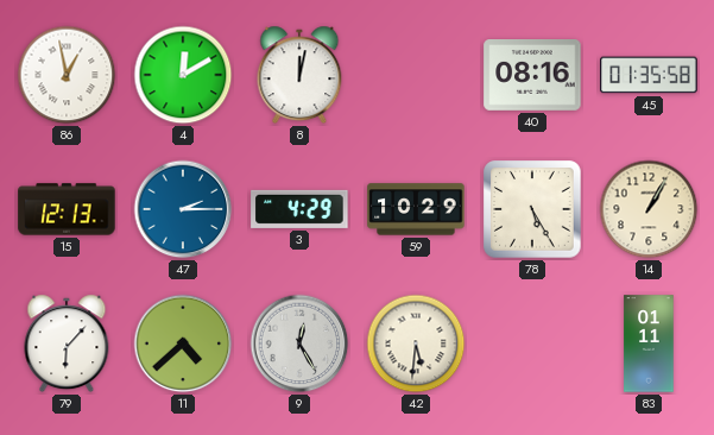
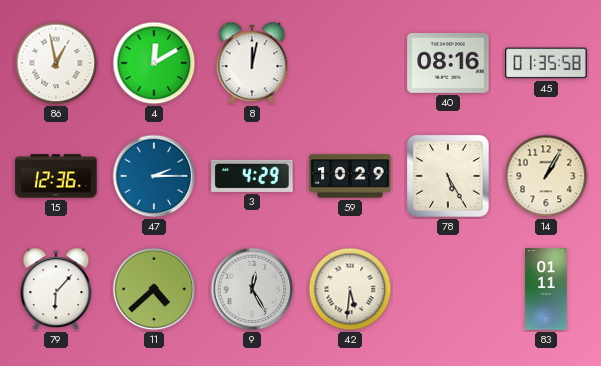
15: 12:13 -> 12:36 (56, 176)
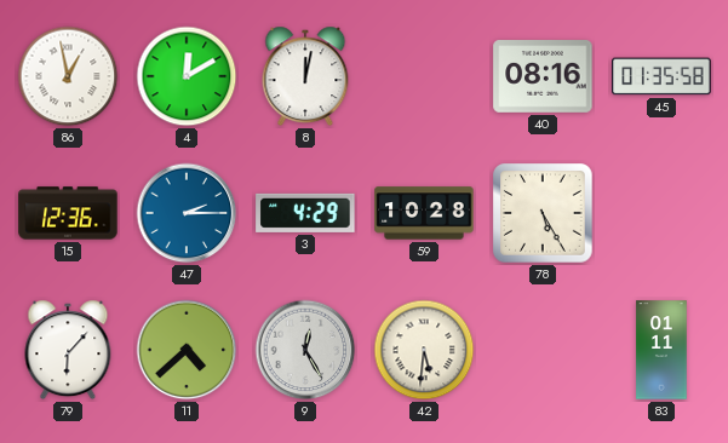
59: 10:29 -> 10:28 (424, 213)
14: 1:05 -> none (546, 176)
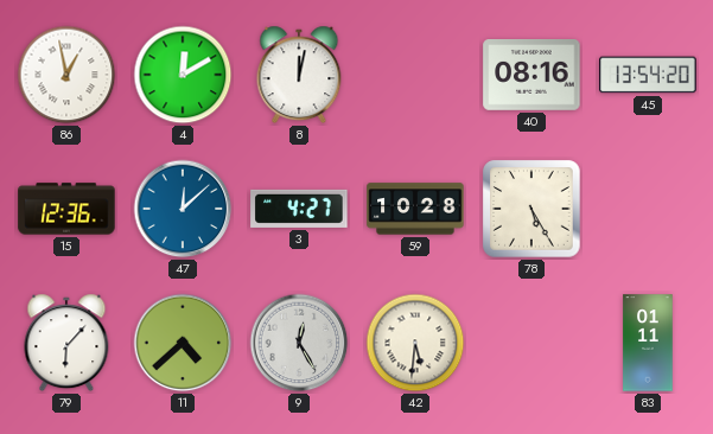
45: 01:35 -> 13:54 (648, 75)
47: 2:15 -> 12:08 (183, 209)
3: 4:29 -> 4:27 (299, 209)
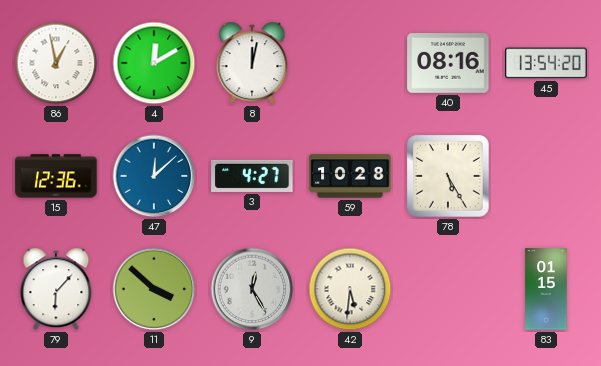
11: 4:38 -> 3:52 (154, 289)
83: 01:11 -> 01:15 (546, 289)
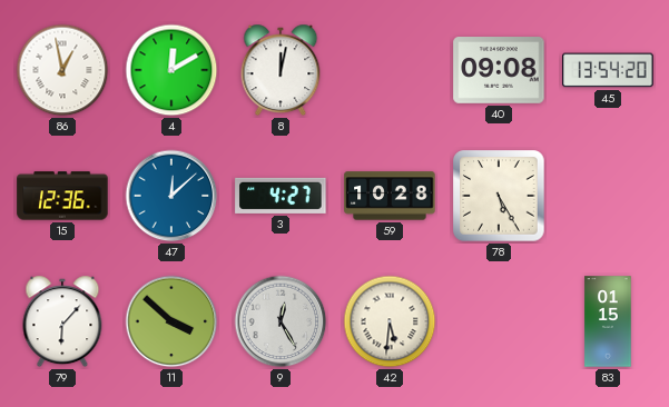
40: 08:16 -> 09:08 (499, 71)
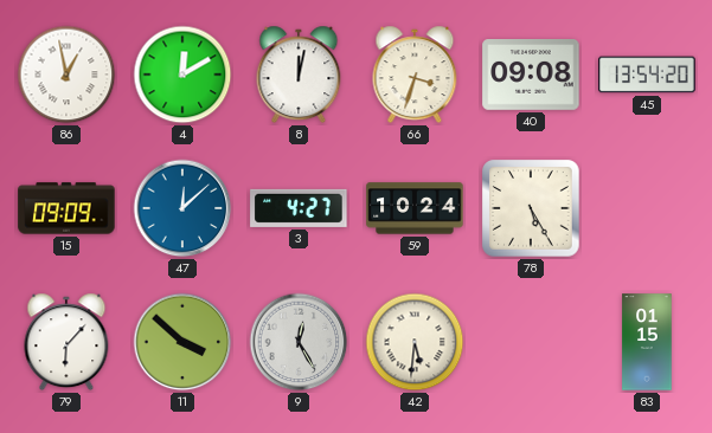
66: none -> 3:33 (415, 75)
15: 12:36 -> 09:09 (66, 208)
59: 10:28 -> 10:24 (415, 208)
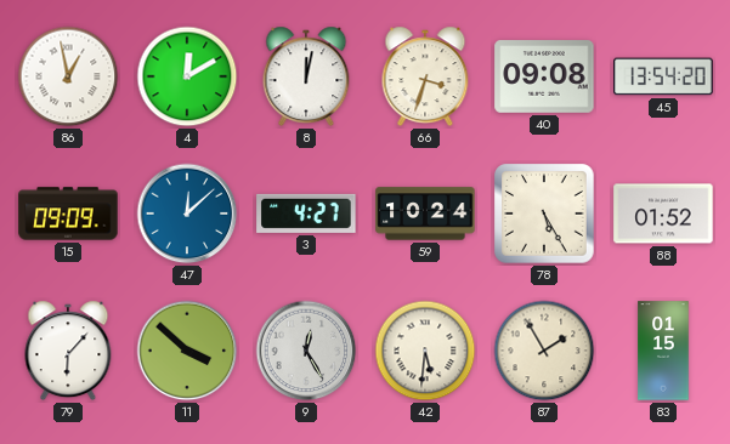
88: none -> 01:52 (663, 214)
87: none -> 1:55 (544, 351)
